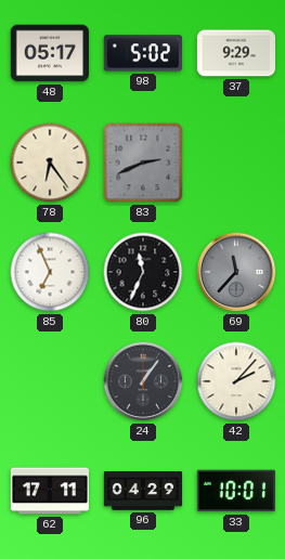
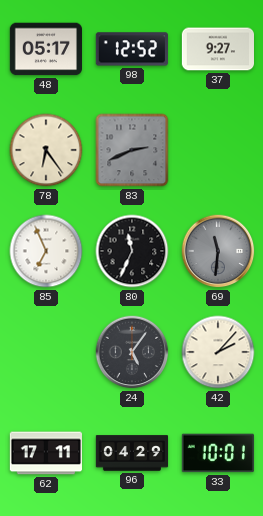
98: 5:02 -> 12:52 (131, 49)
37: 9:29 -> 9:27 (217, 49)
69: 11:37 -> 11:31 (218, 251)
24: 1:06 -> 5:06 (132, 352)
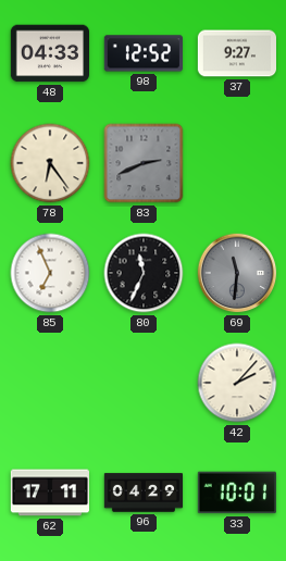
48: 05:17 -> 04:33 (49, 53)
24: 5:06 -> none (132, 352)
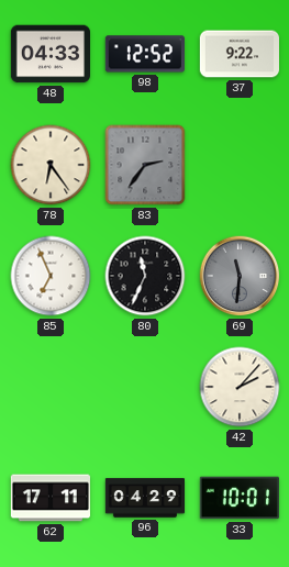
37: 9:27 -> 9:22 (238, 54)
83: 2:41 -> 2:36 (145, 165)
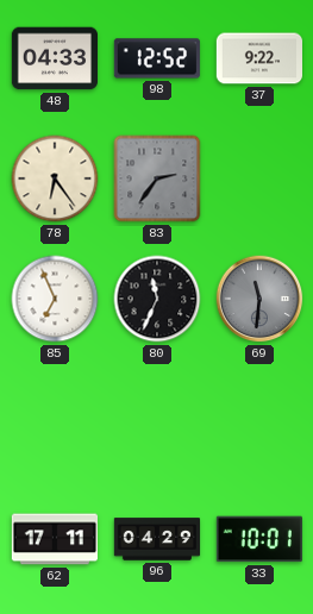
42: 2:07 -> none (240, 387)
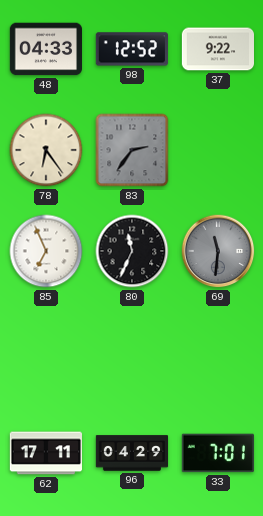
33: 10:01 -> 7:01 (218, 453)
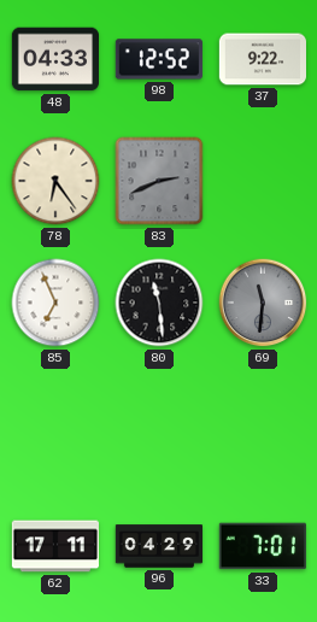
83: 2:36 -> 2:41 (159, 181)
80: 11:34 -> 11:29 (159, 303)
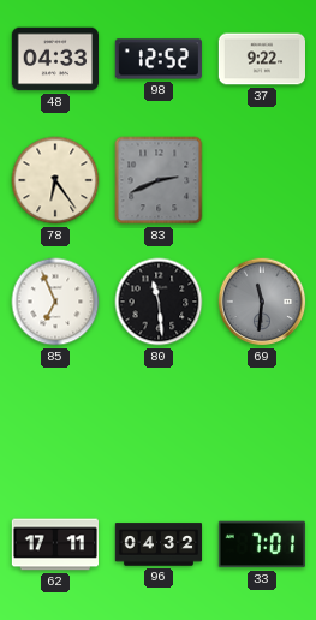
96: 04:29 -> 04:32 (159, 544)
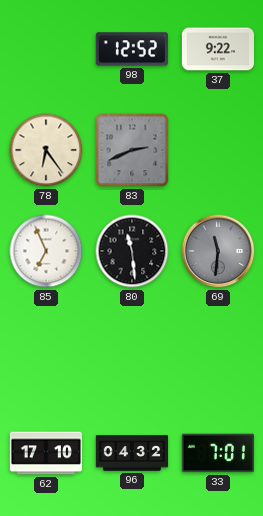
48: 04:33 -> none (54, 59)
62: 17:11 -> 17:10 (45, 453)
